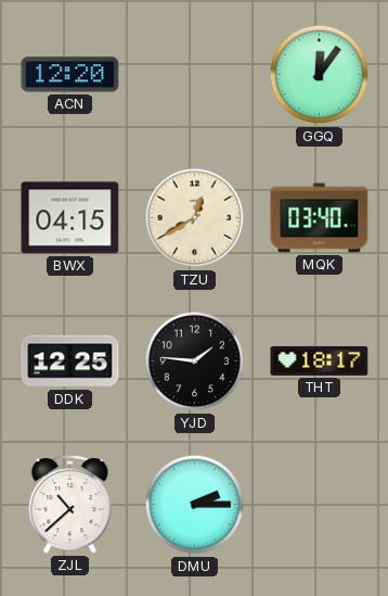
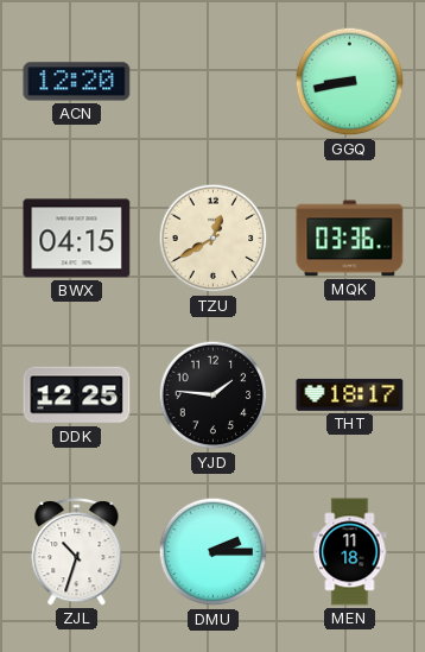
GGQ: 12:06 -> 8:43 (350, 82)
MQK: 03:40 -> 03:36 (350, 239)
ZJL: 10:38 -> 10:33 (77, 552)
MEN: none -> 11:18 (350, 552)
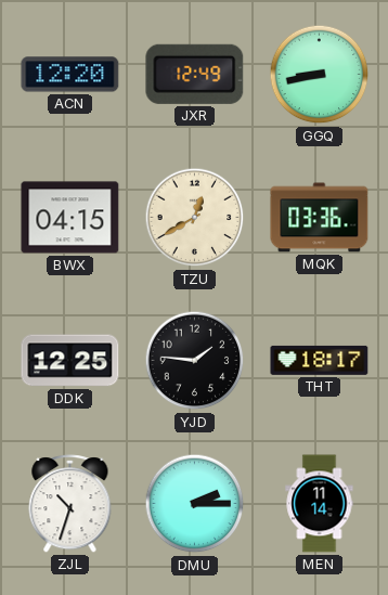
JXR: none -> 12:49 (195, 74)
MEN: 11:18 -> 11:14 (320, 504)
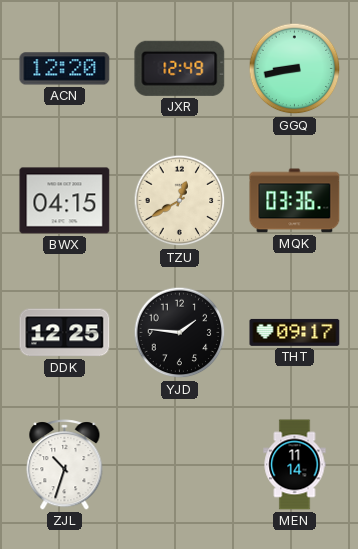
THT: 18:17 -> 09:17 (295, 332)
DMU: 2:15 -> none (195, 504)
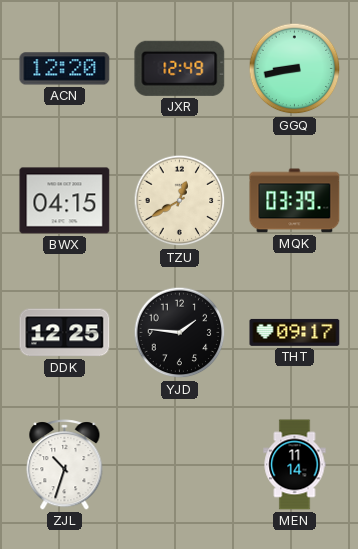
MQK: 03:36 -> 03:39 (295, 201)
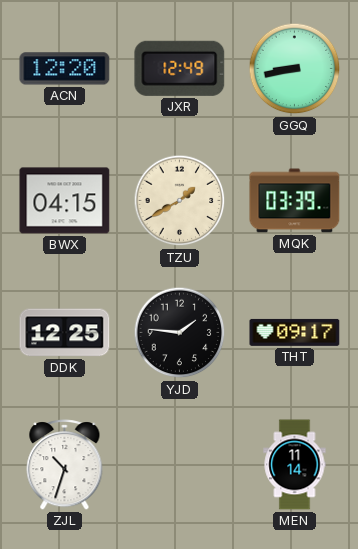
TZU: 12:40 -> 1:40 (180, 201)
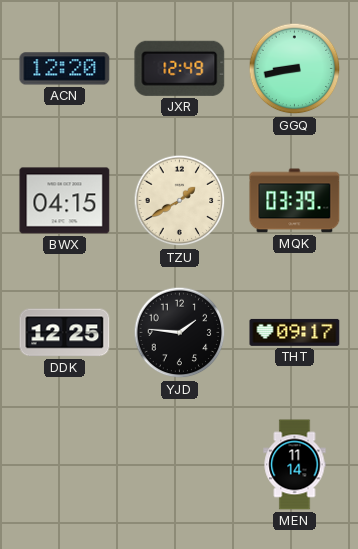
ZJL: 10:33 -> none (65, 465)
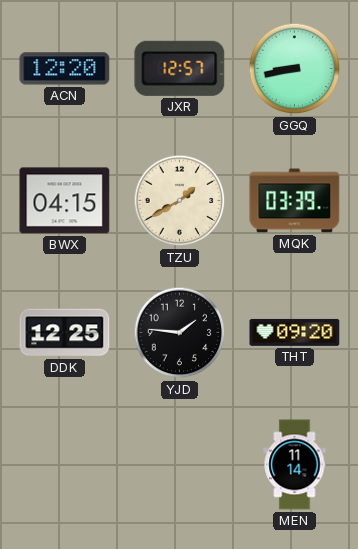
JXR: 12:49 -> 12:57 (180, 68)
THT: 09:17 -> 09:20 (295, 332)
